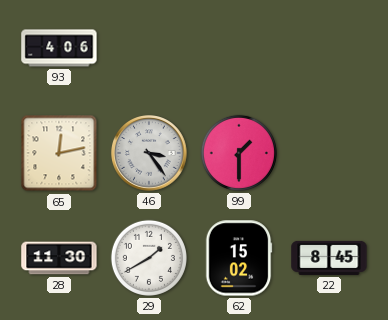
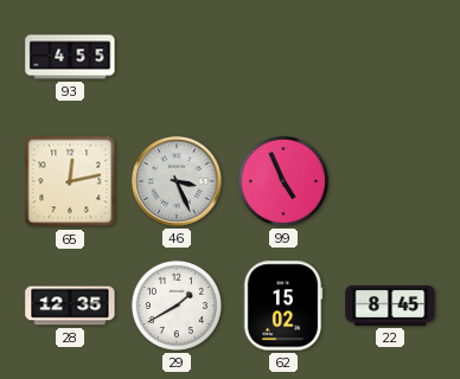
93: 4:06 -> 4:55 (70, 57)
46: 3:24 -> 3:26 (177, 181)
99: 1:30 -> 4:56 (283, 181)
28: 11:30 -> 12:35 (70, 306)
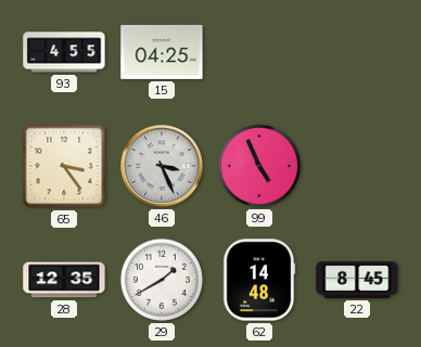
15: none -> 04:25 (162, 52)
65: 12:13 -> 3:24 (64, 166)
62: 15:02 -> 14:48 (259, 280)
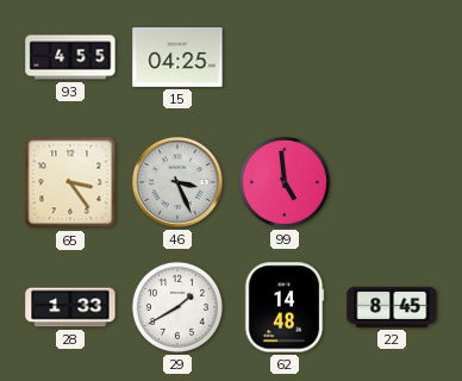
99: 4:56 -> 4:59 (285, 182)
28: 12:35 -> 1:33 (70, 307)
